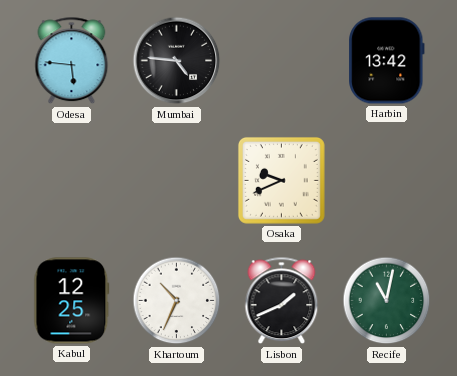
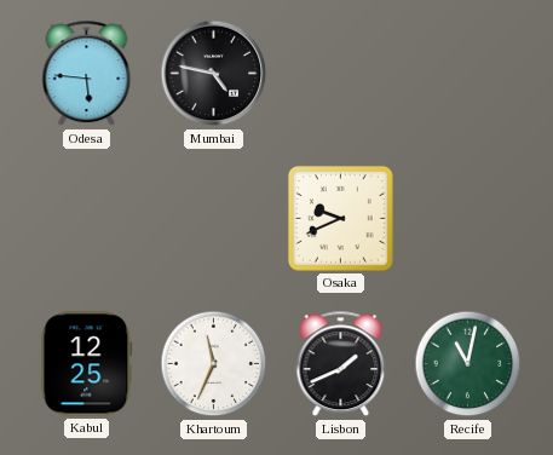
Mumbai: 4:46 -> 4:47 (214, 74)
Harbin: 13:42 -> none (387, 61)
Khartoum: 10:34 -> 11:34 (214, 364)
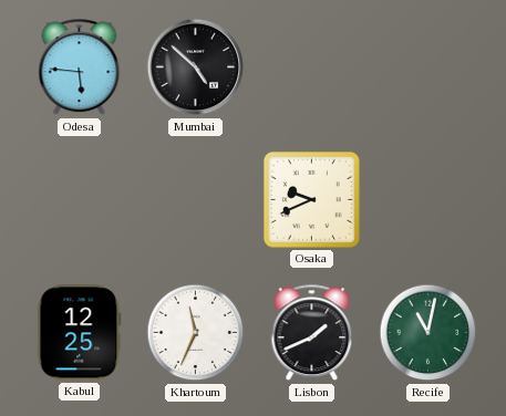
Mumbai: 4:47 -> 4:52 (196, 67)
